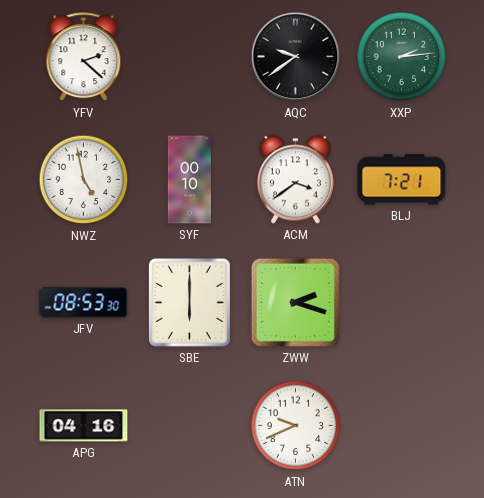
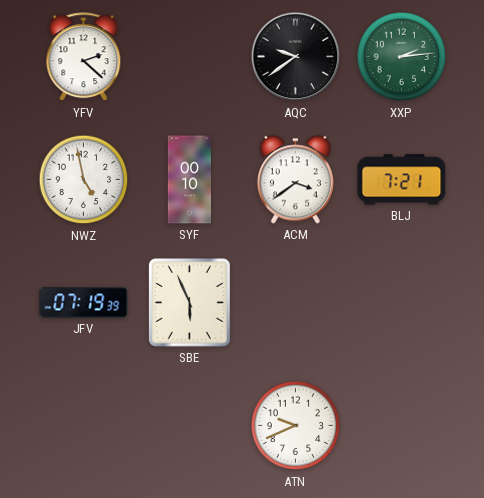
JFV: 08:53 -> 07:19 (84, 303)
SBE: 6:00 -> 5:56 (190, 303)
ZWW: 2:18 -> none (295, 302)
APG: 04:16 -> none (84, 426)
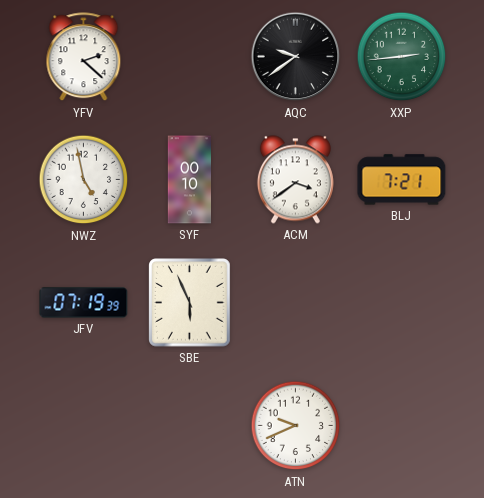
XXP: 2:14 -> 2:44 (402, 57)
